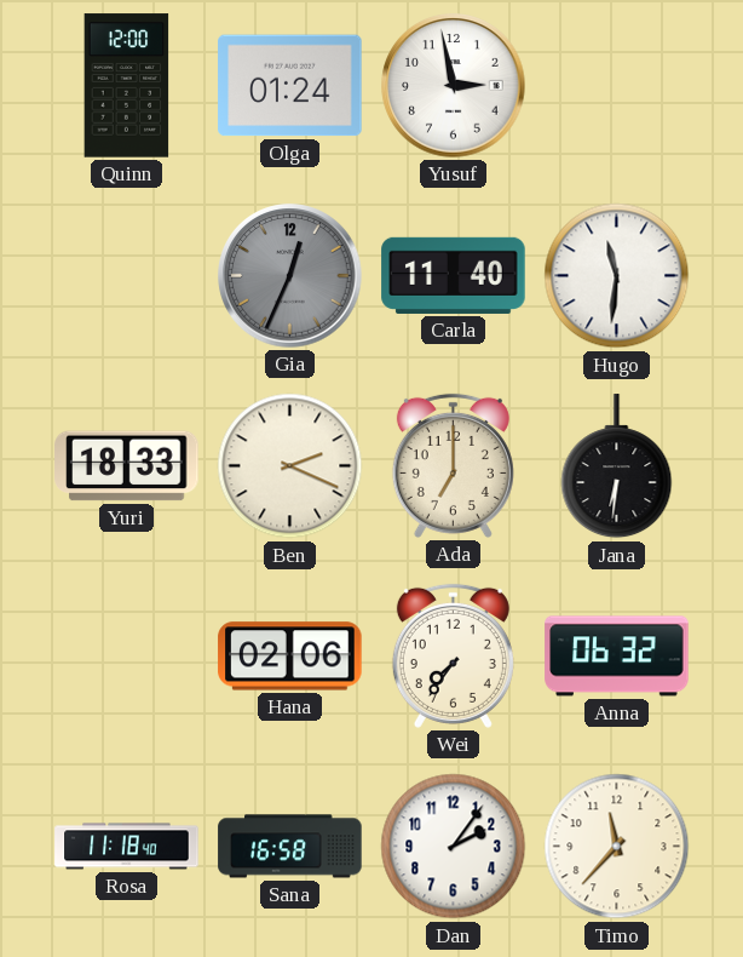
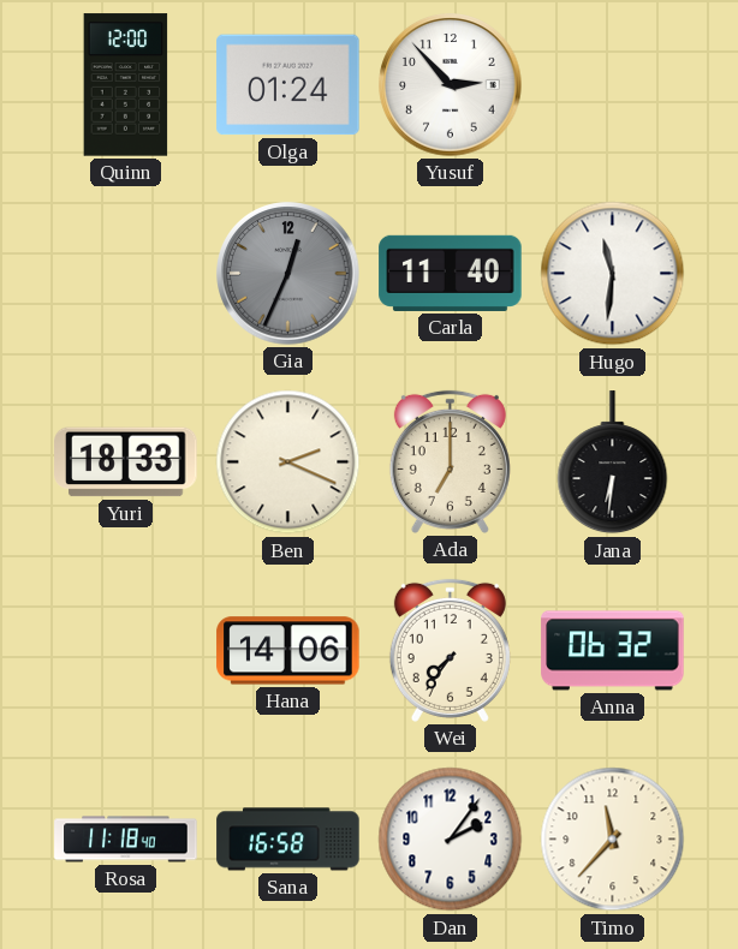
Yusuf: 2:58 -> 2:53 (451, 85)
Hana: 02:06 -> 14:06 (288, 651)
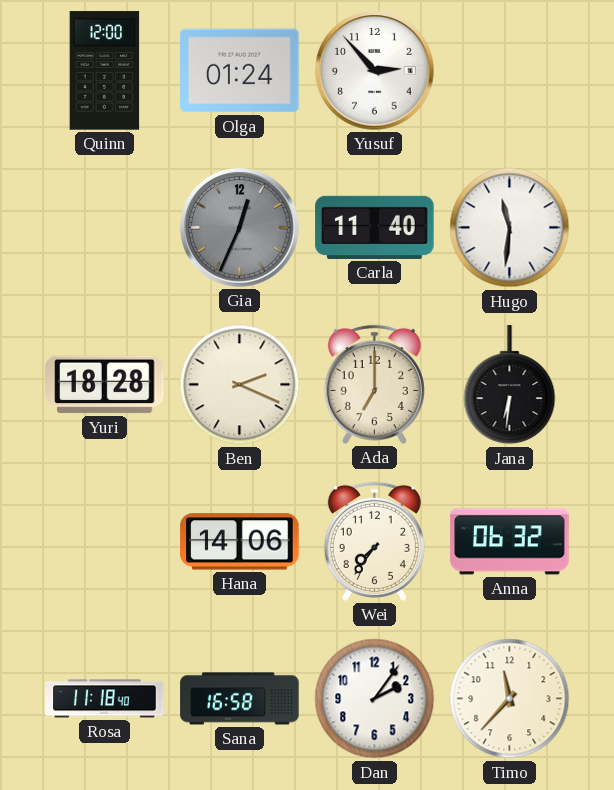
Yuri: 18:33 -> 18:28 (105, 385)
